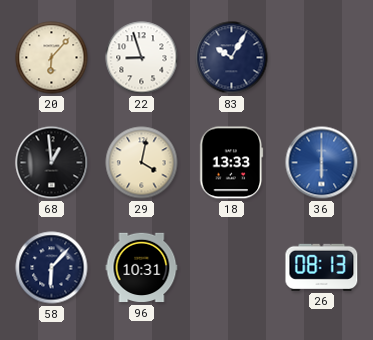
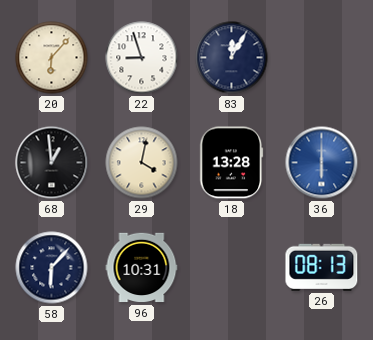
83: 10:05 -> 12:05 (232, 58)
18: 13:33 -> 13:28 (232, 163)
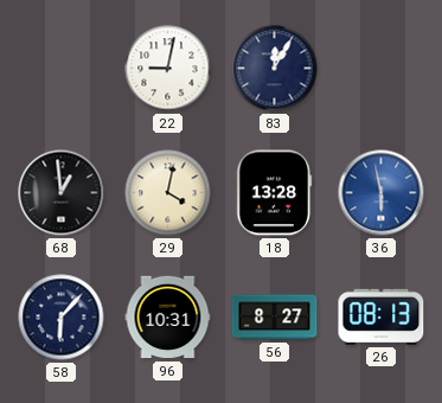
20: 6:07 -> none (52, 58)
22: 8:57 -> 9:02 (168, 69)
36: 6:00 -> 5:58 (382, 193)
56: none -> 8:27 (275, 318)
